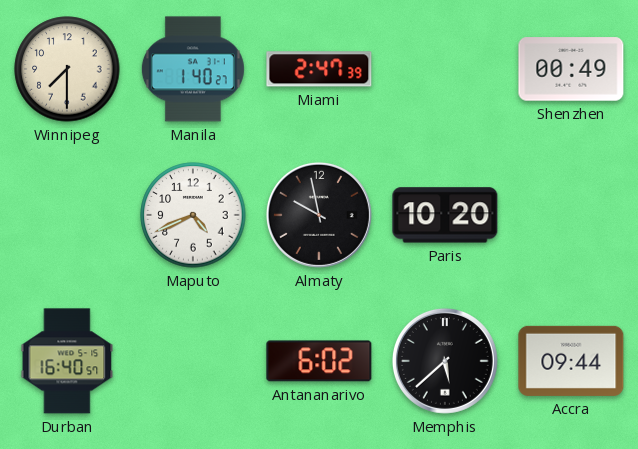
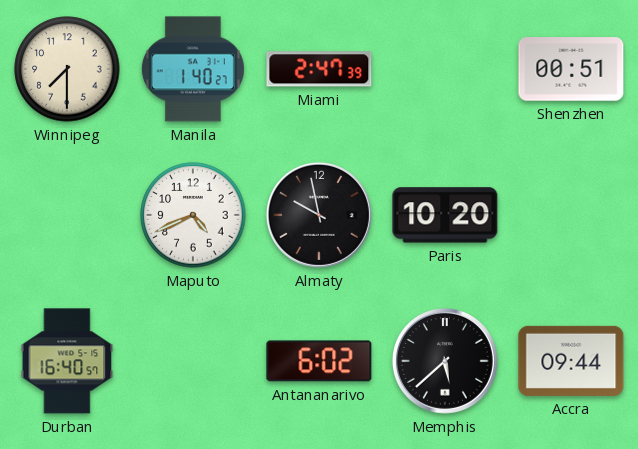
Shenzhen: 00:49 -> 00:51 (571, 69)
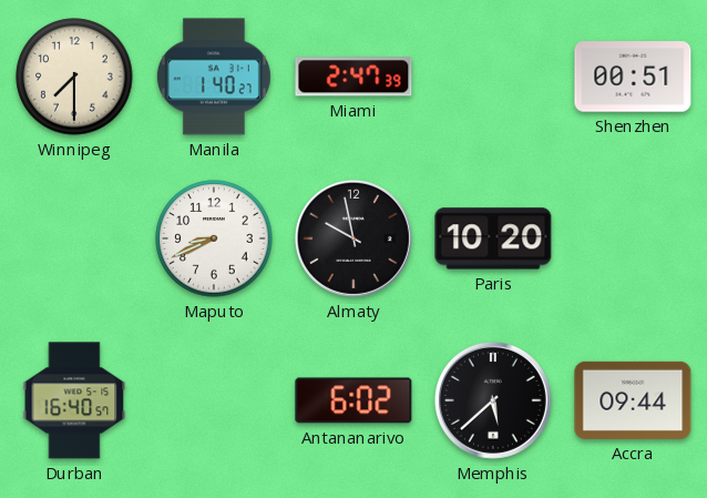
Maputo: 4:41 -> 8:41 (214, 238)
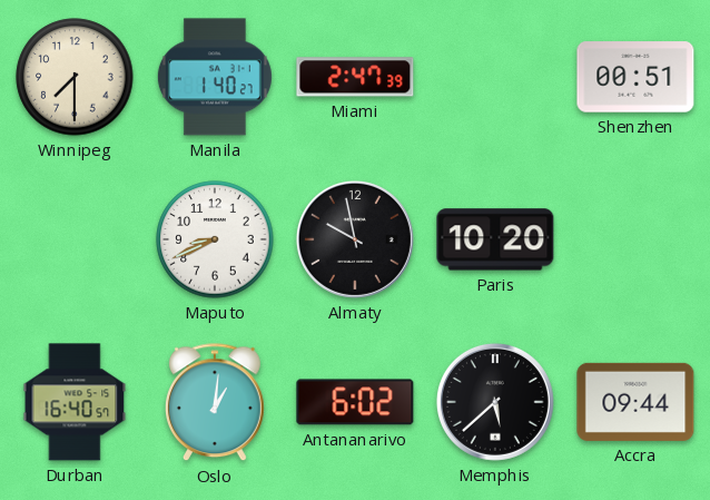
Oslo: none -> 1:01 (215, 403)
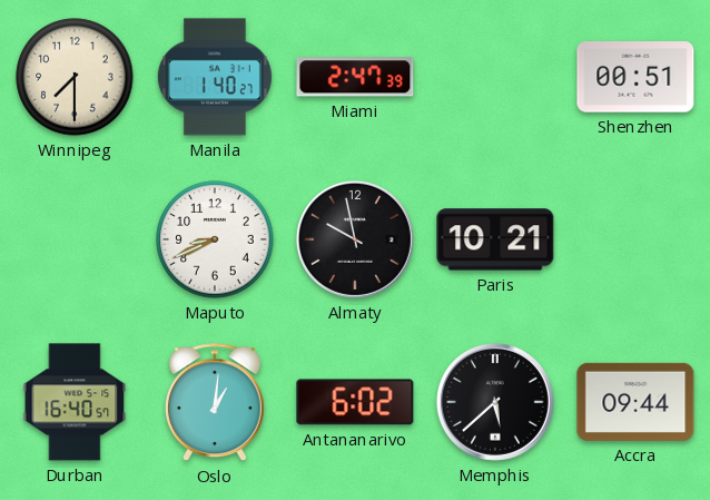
Paris: 10:20 -> 10:21 (495, 239)
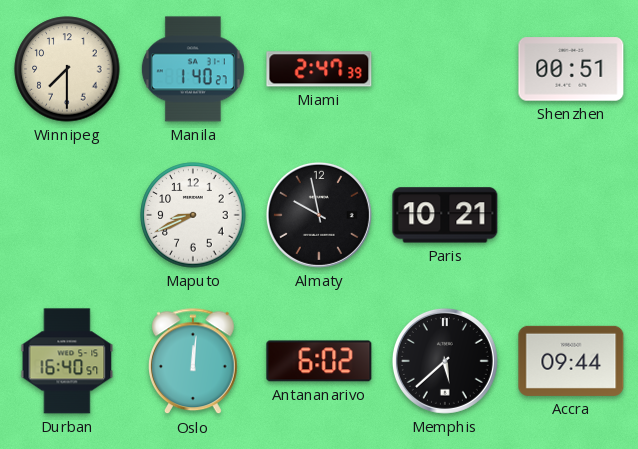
Oslo: 1:01 -> 12:01 (193, 362)
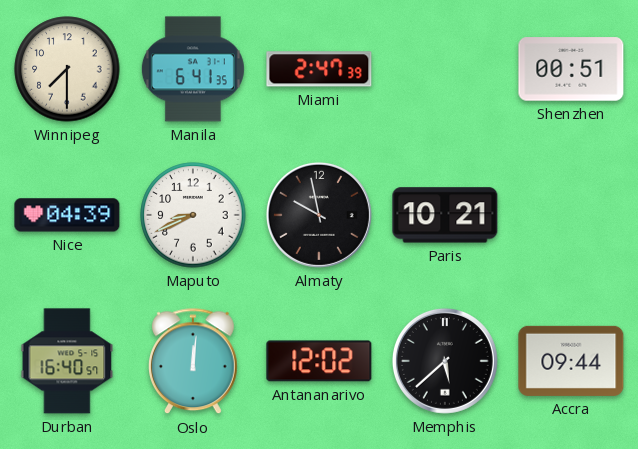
Manila: 1:40 -> 6:41 (193, 69)
Nice: none -> 04:39 (67, 215)
Antananarivo: 6:02 -> 12:02 (319, 361)
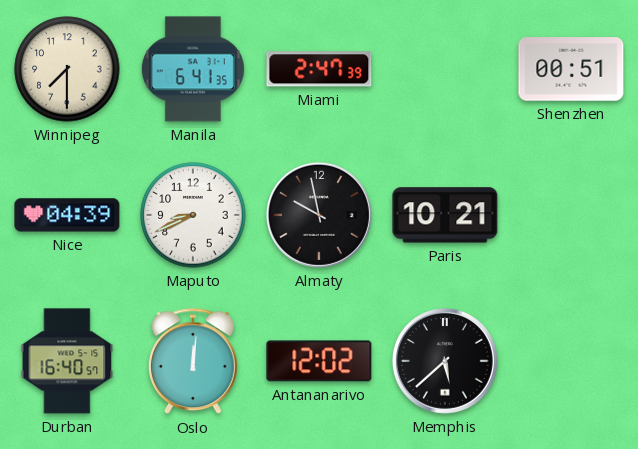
Accra: 09:44 -> none (571, 361)
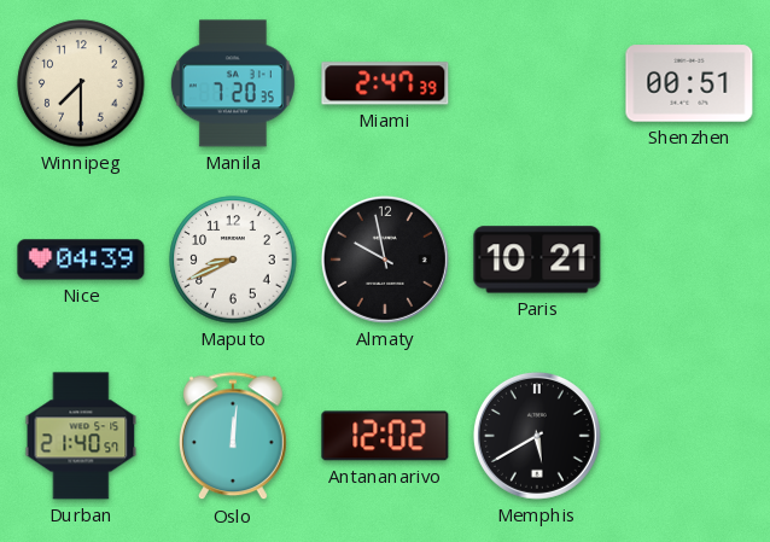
Manila: 6:41 -> 7:20 (233, 83)
Durban: 16:40 -> 21:40 (81, 436)
Memphis: 5:38 -> 5:40 (537, 436)
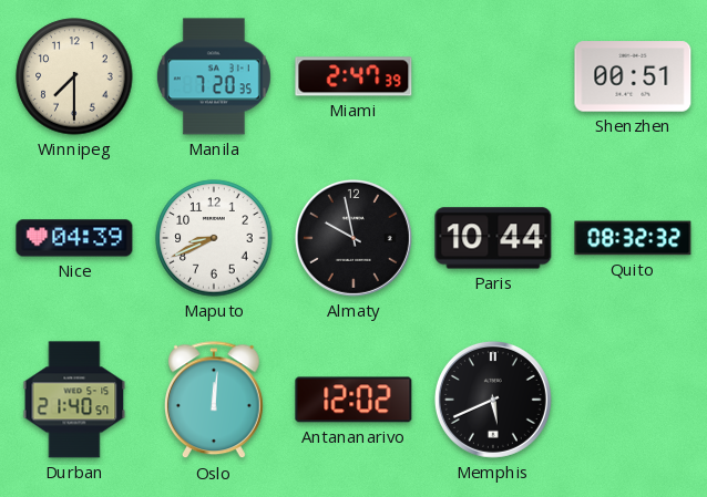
Paris: 10:21 -> 10:44 (493, 238)
Quito: none -> 08:32 (633, 238)
Memphis: 5:40 -> 5:41 (493, 400)
